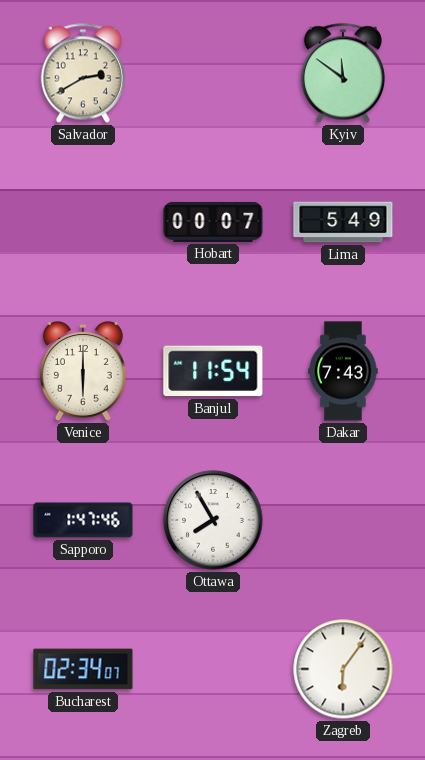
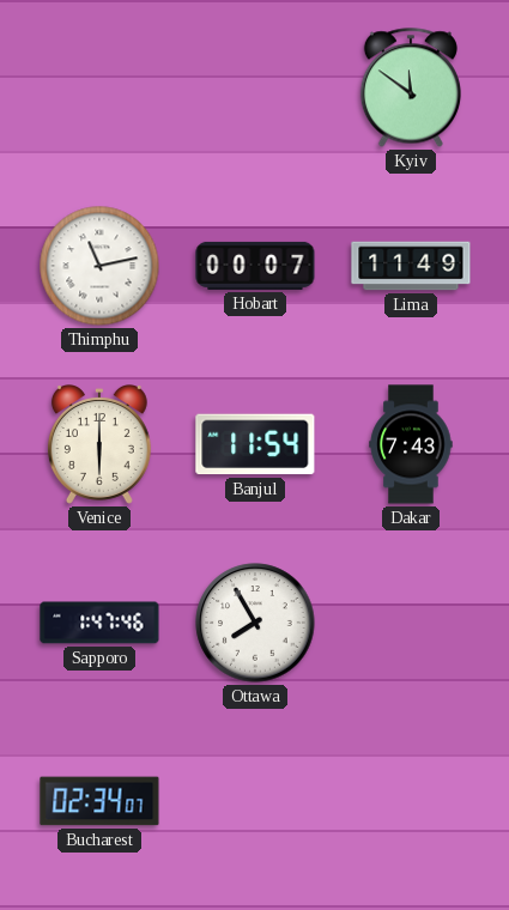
Salvador: 2:40 -> none (83, 73)
Thimphu: none -> 11:13 (99, 266)
Lima: 5:49 -> 11:49 (411, 266)
Zagreb: 6:06 -> none (343, 669)
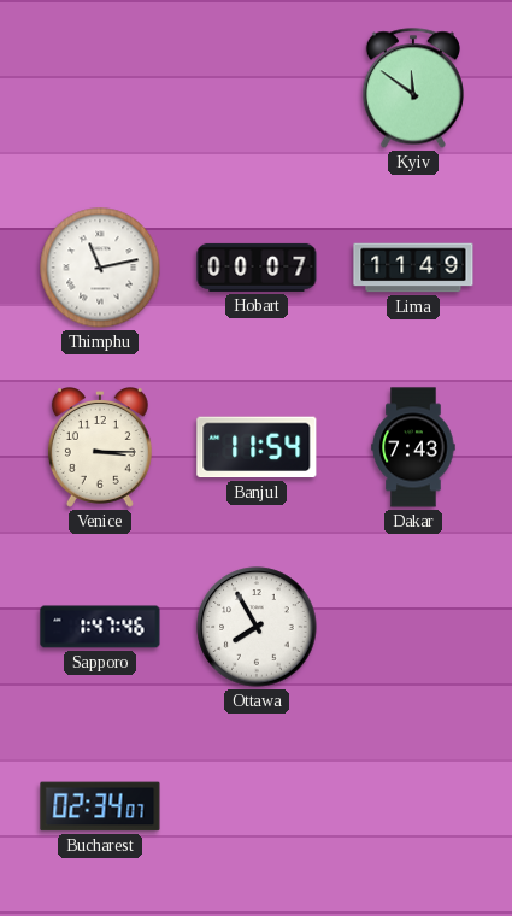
Venice: 6:00 -> 3:15 (100, 448)
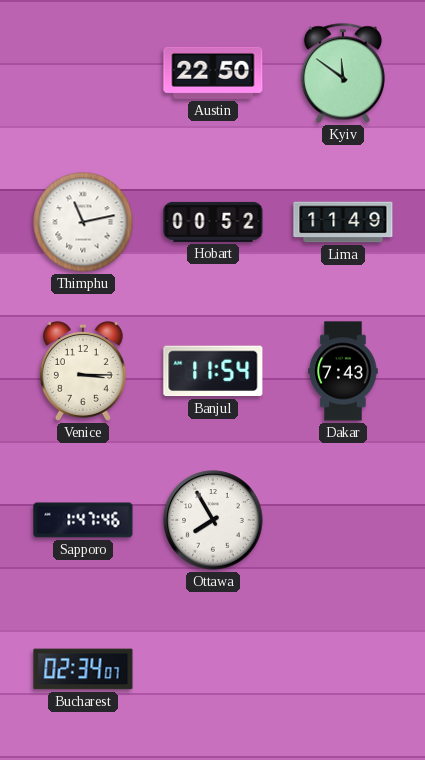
Austin: none -> 22:50 (213, 73)
Hobart: 00:07 -> 00:52 (213, 222)
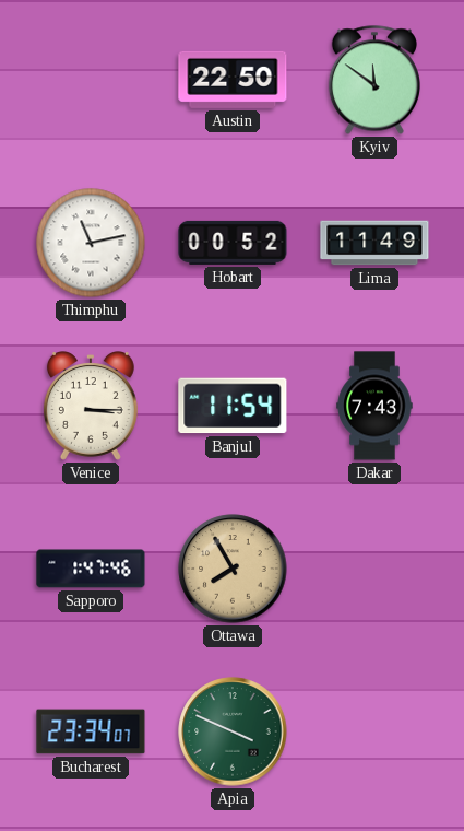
Ottawa dial: white -> champagne (233, 569)
Bucharest: 02:34 -> 23:34 (91, 731)
Apia: none -> 3:49 (233, 731)
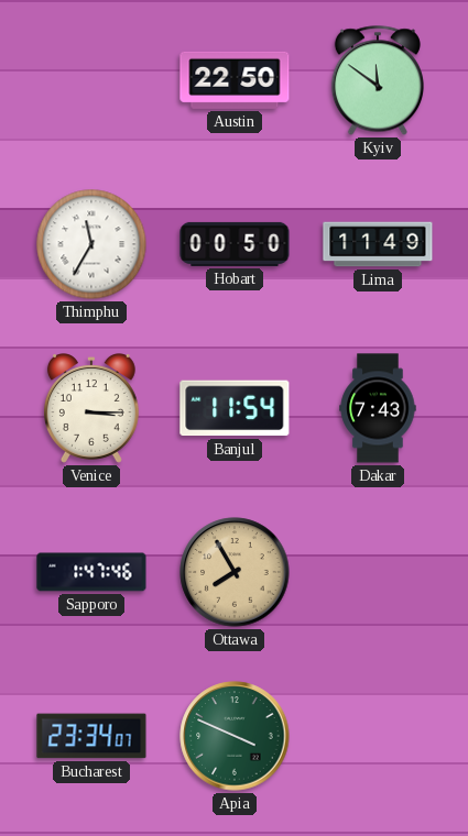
Thimphu: 11:13 -> 11:35 (91, 244)
Hobart: 00:52 -> 00:50 (235, 244)
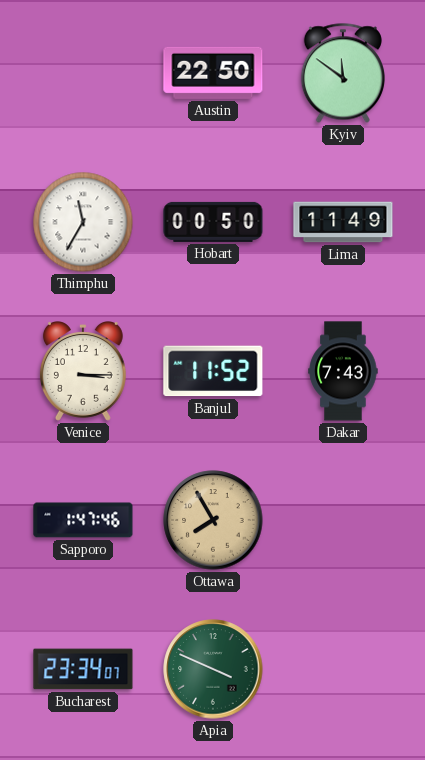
Banjul: 11:54 -> 11:52 (213, 371)
